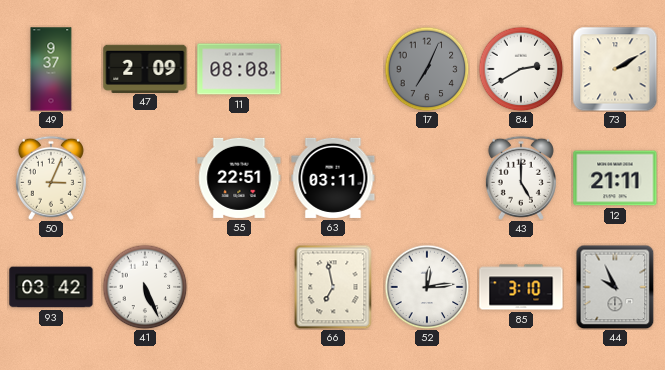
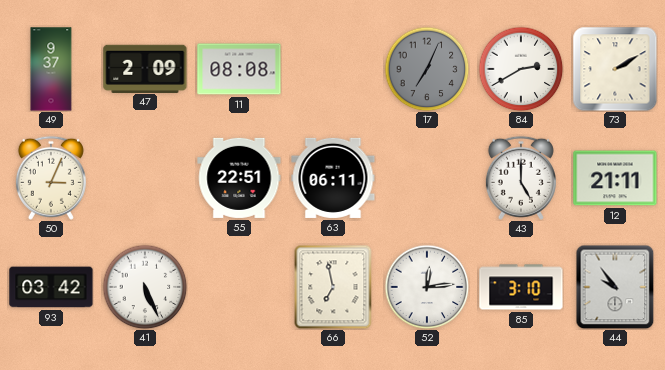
63: 03:11 -> 06:11 (333, 178)
44: 9:56 -> 9:54 (615, 287)
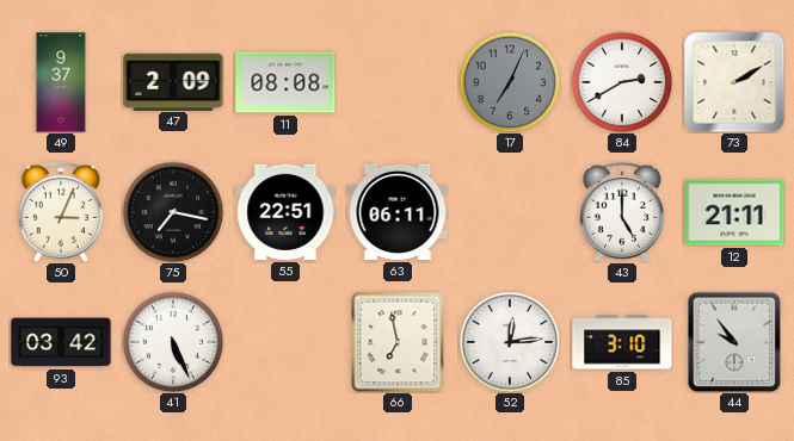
75: none -> 7:17 (173, 212)
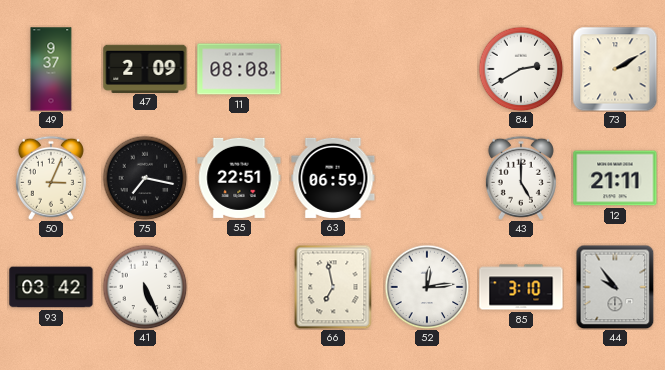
17: 7:04 -> none (510, 82)
63: 06:11 -> 06:59 (333, 178)
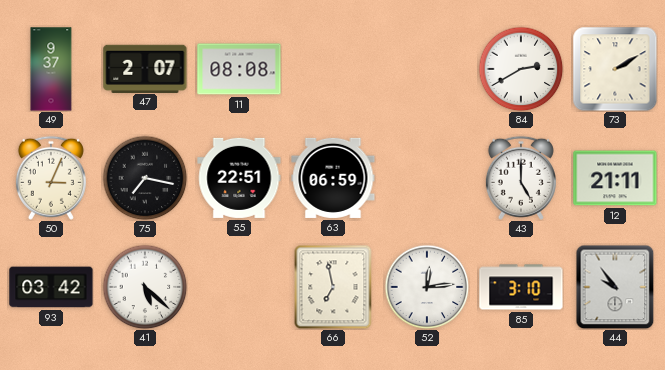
47: 2:09 -> 2:07 (145, 68)
41: 5:26 -> 5:22 (145, 287)
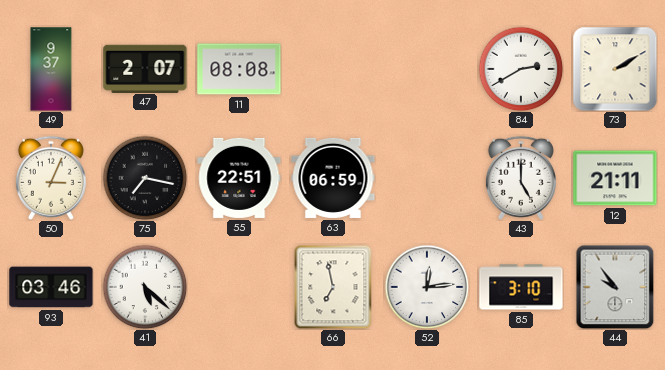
93: 03:42 -> 03:46 (51, 287)
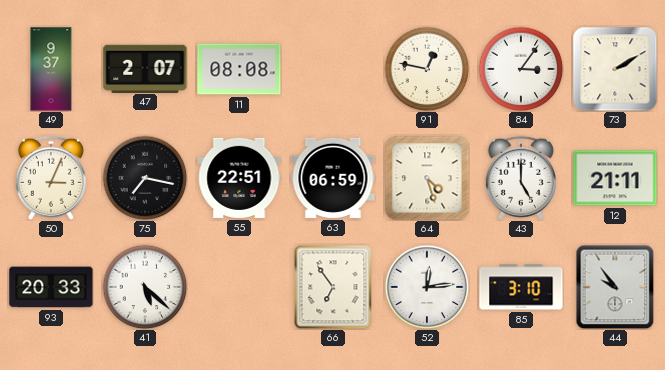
91: none -> 12:47 (427, 69)
84: 2:40 -> 3:06 (521, 69)
64: none -> 4:27 (427, 178)
93: 03:46 -> 20:33 (51, 287)
66: 6:58 -> 6:54 (333, 287)
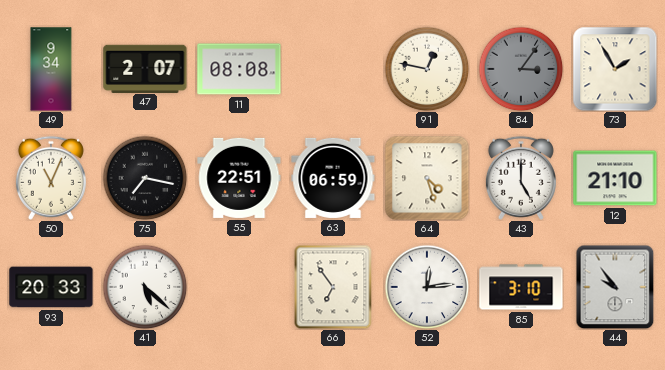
49: 9:37 -> 9:34 (51, 69)
84 dial: white -> grey (521, 69)
73: 2:10 -> 1:55 (615, 69)
50: 3:04 -> 11:04 (51, 178)
12: 21:11 -> 21:10 (615, 178)
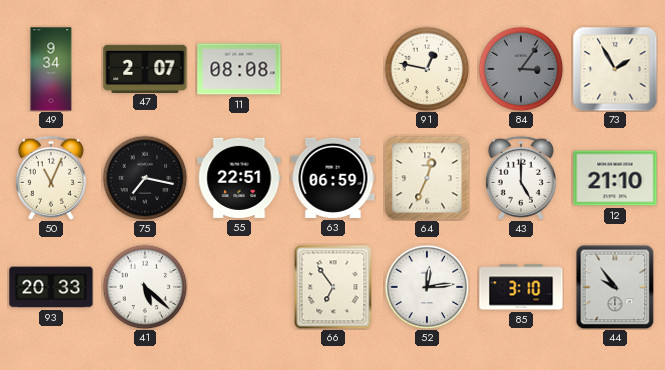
64: 4:27 -> 12:34 (427, 178)
